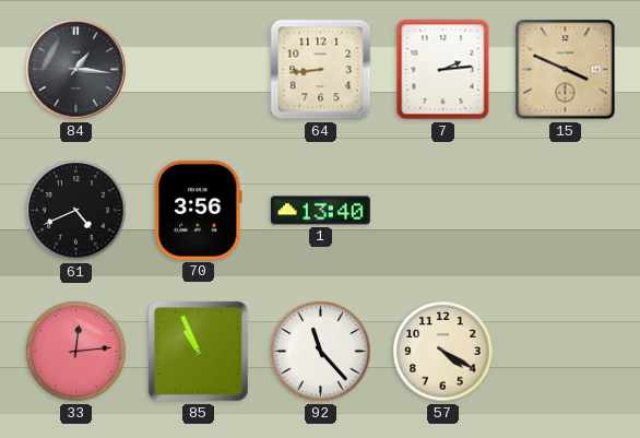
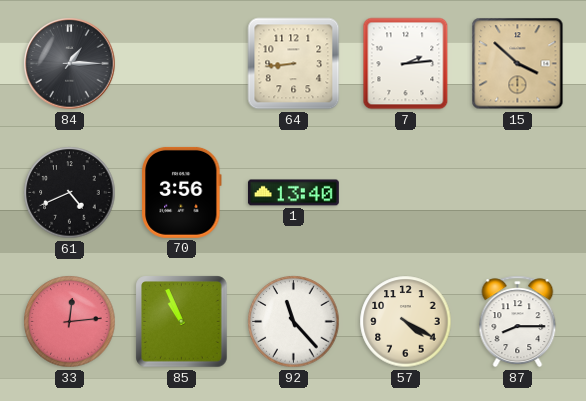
84: 1:16 -> 1:15 (70, 64)
15: 3:49 -> 3:52 (518, 64)
87: none -> 8:15 (518, 322)
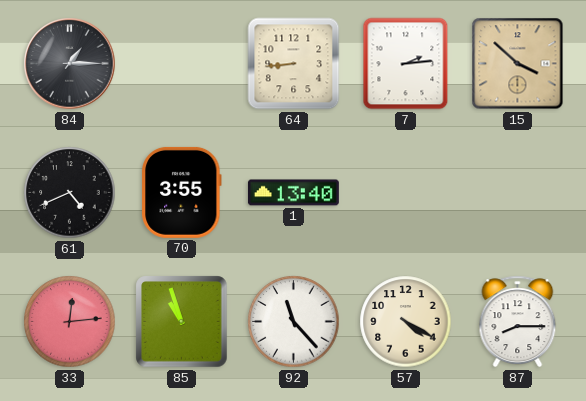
70: 3:56 -> 3:55 (182, 192)
85: 10:56 -> 10:57 (182, 322)
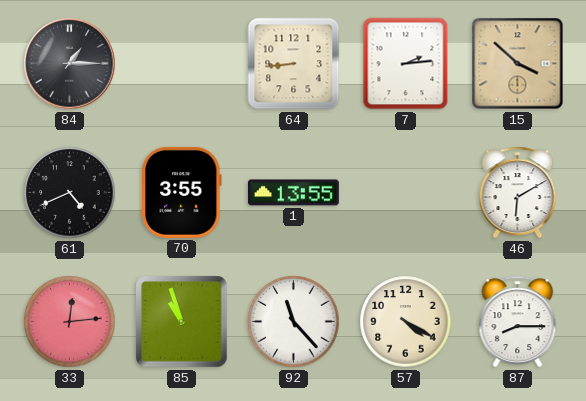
1: 13:40 -> 13:55 (293, 193)
46: none -> 6:10 (518, 193)
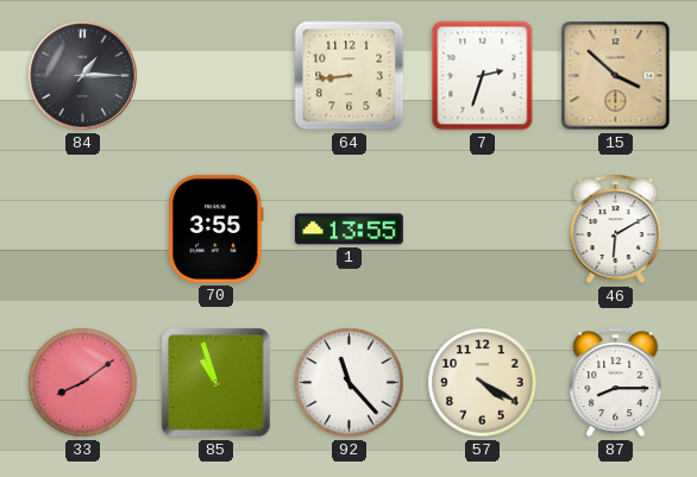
7: 2:14 -> 2:33 (483, 76)
61: 4:41 -> none (70, 193)
33: 12:14 -> 8:09 (83, 383)
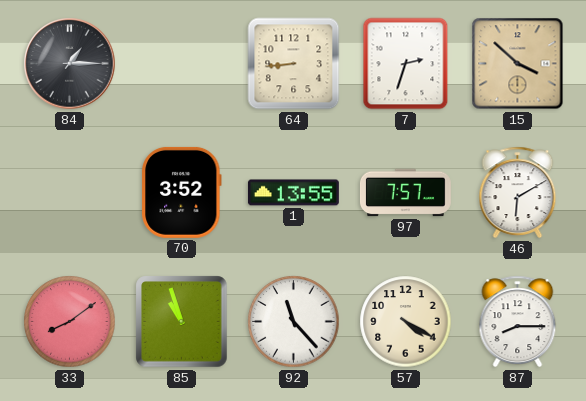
70: 3:55 -> 3:52 (182, 192)
97: none -> 7:57 (405, 193)
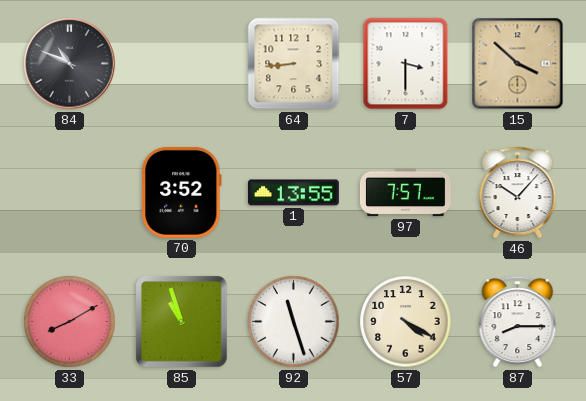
84: 1:15 -> 10:49 (70, 64)
7: 2:33 -> 3:30 (406, 64)
46: 6:10 -> 10:07 (518, 193)
33: 8:09 -> 8:10 (70, 322)
92: 11:23 -> 11:27 (294, 322)
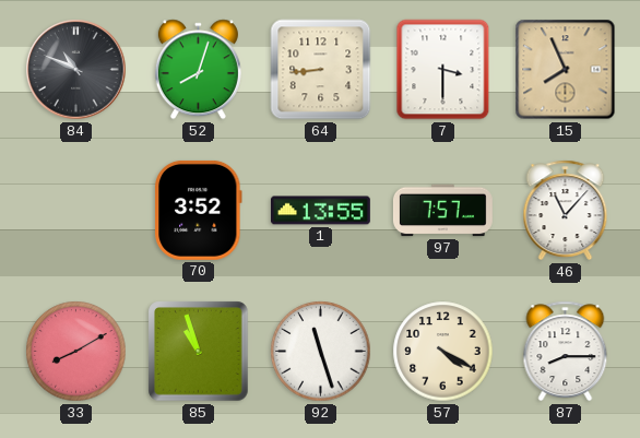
52: none -> 8:03 (198, 70)
15: 3:52 -> 7:56 (566, 70)
46: 10:07 -> 11:07 (566, 211)
